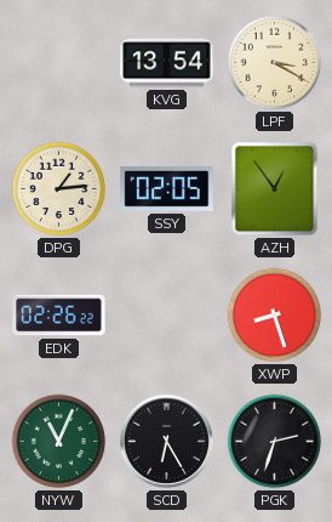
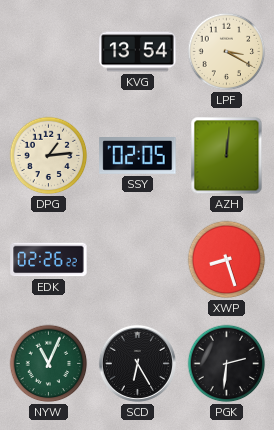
AZH: 12:54 -> 12:01 (227, 156)
PGK: 2:33 -> 2:31 (227, 364)
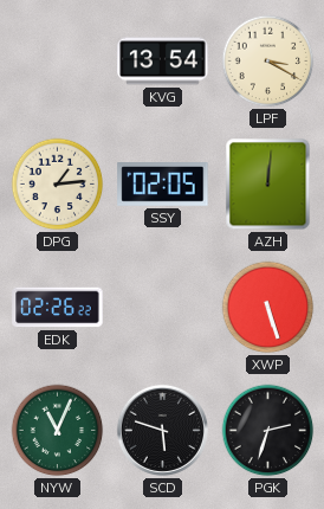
XWP: 8:27 -> 5:27 (268, 308)
SCD: 6:25 -> 5:48 (162, 430)
PGK: 2:31 -> 2:33 (268, 431)
